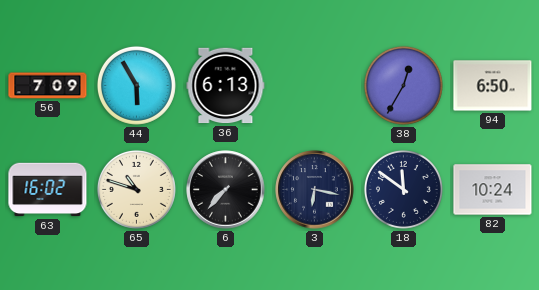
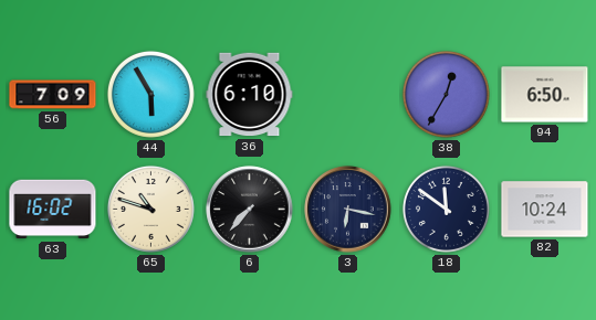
36: 6:13 -> 6:10 (250, 95)
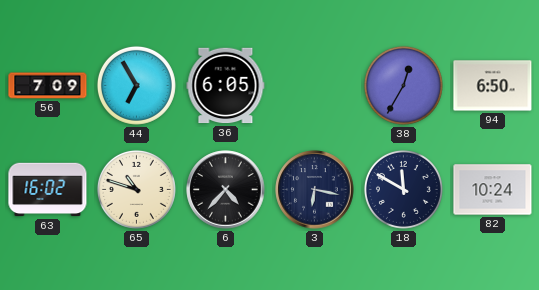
44: 5:55 -> 6:55 (136, 85)
36: 6:10 -> 6:05 (226, 86)
6: 7:37 -> 4:37 (226, 190)
18: 11:51 -> 11:50 (403, 189)
